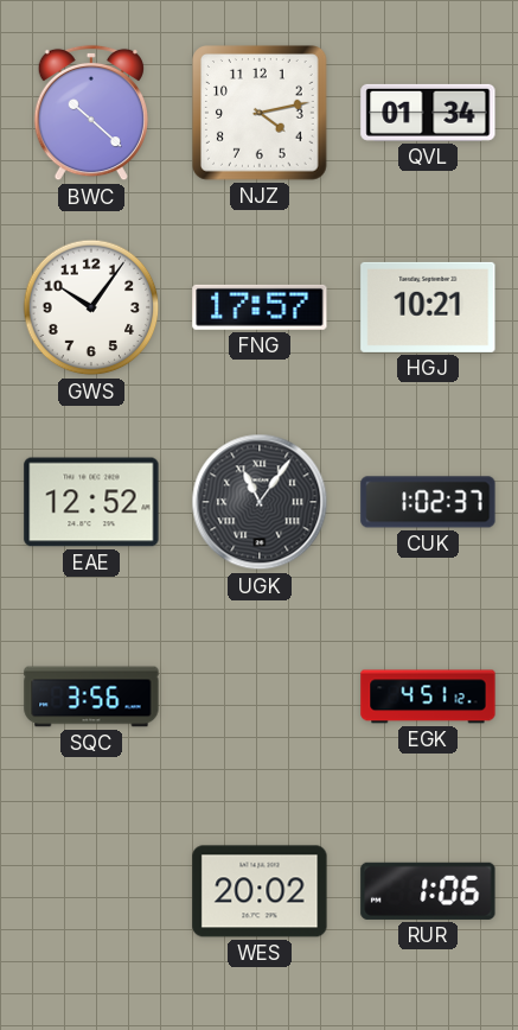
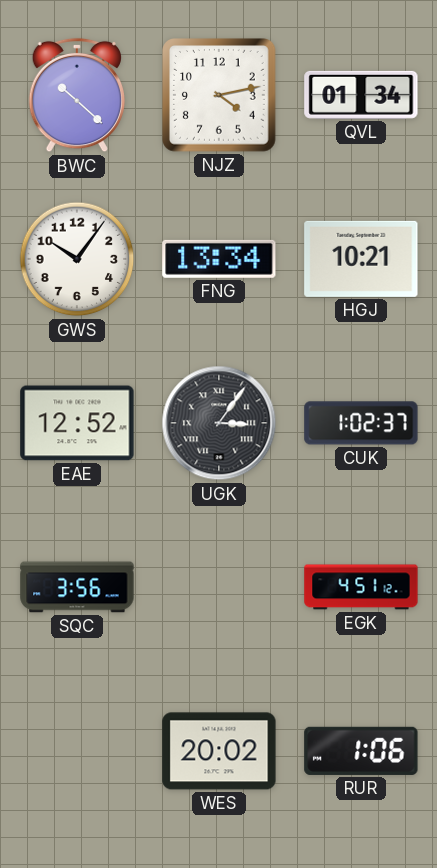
FNG: 17:57 -> 13:34 (219, 259)
UGK: 11:06 -> 3:06 (219, 423)
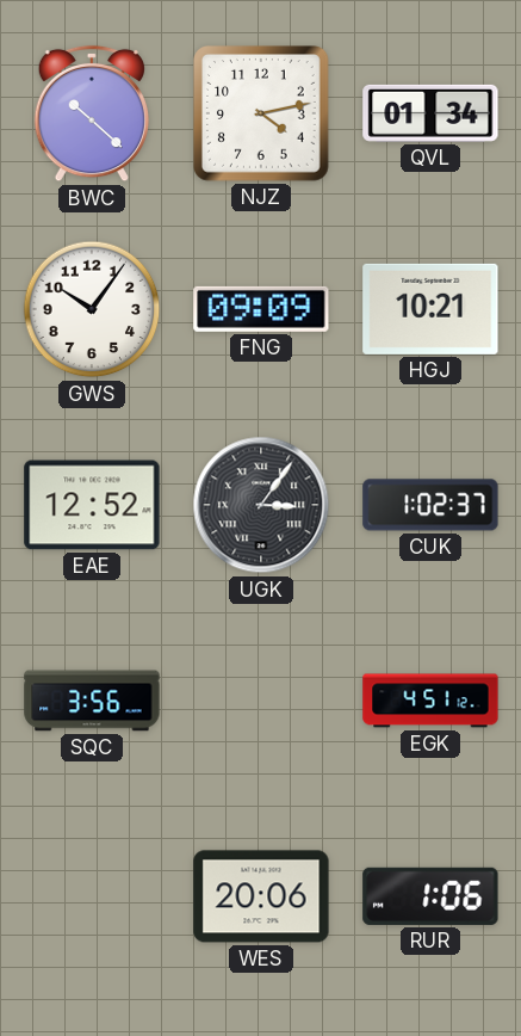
FNG: 13:34 -> 09:09 (261, 309)
WES: 20:02 -> 20:06 (261, 896)
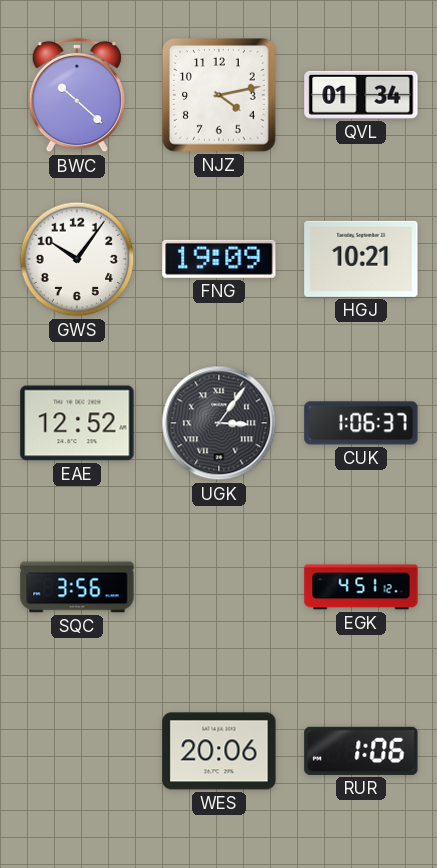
FNG: 09:09 -> 19:09 (219, 259)
CUK: 1:02 -> 1:06 (361, 423)
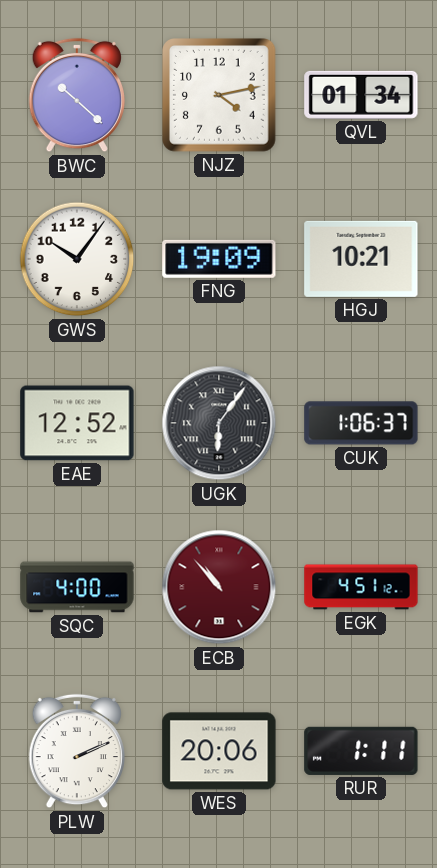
UGK: 3:06 -> 6:06 (219, 423)
SQC: 3:56 -> 4:00 (77, 587)
ECB: none -> 10:53 (219, 587)
PLW: none -> 2:11 (76, 751)
RUR: 1:06 -> 1:11 (361, 751)
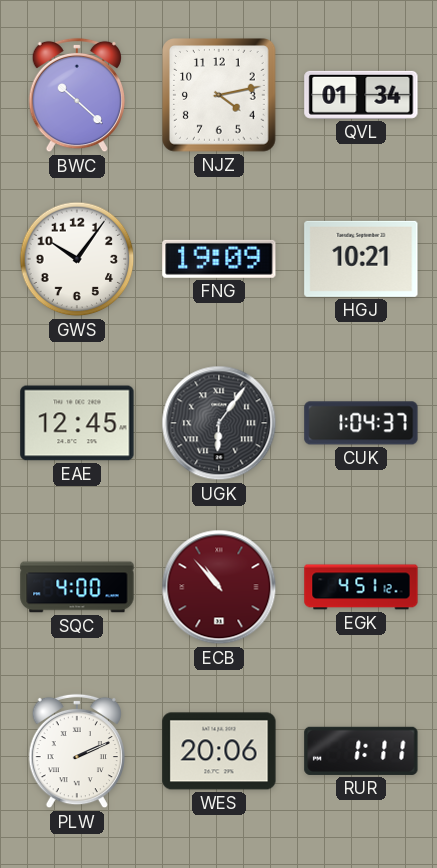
EAE: 12:52 -> 12:45 (77, 423)
CUK: 1:06 -> 1:04 (361, 423)
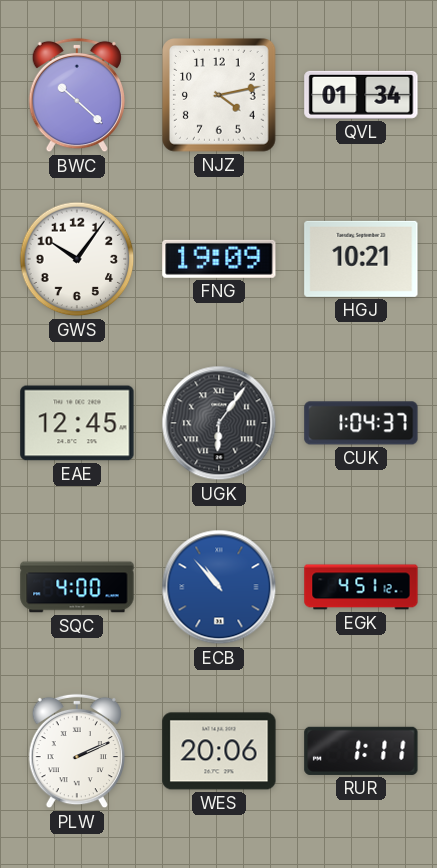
ECB dial: burgundy -> blue (219, 587)
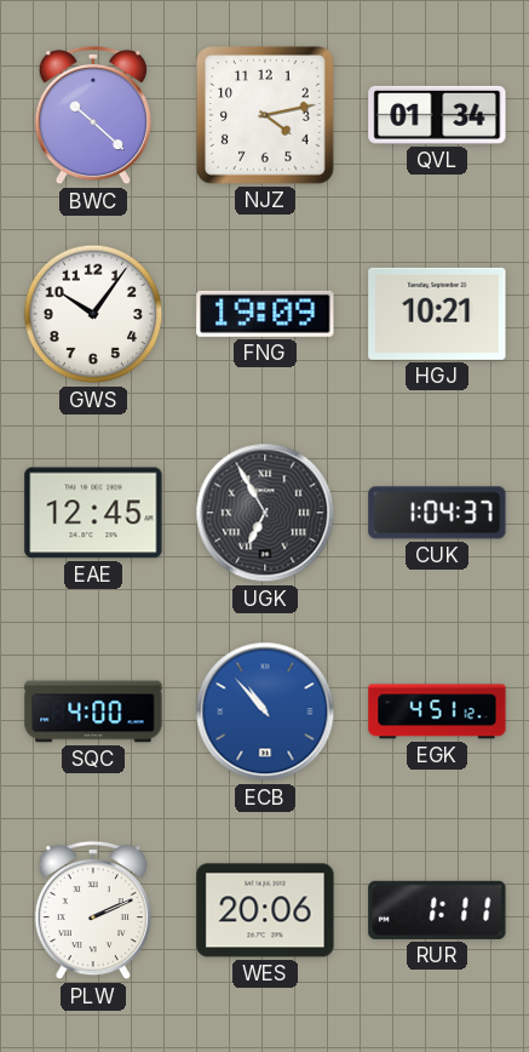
UGK: 6:06 -> 6:55 (265, 513)
